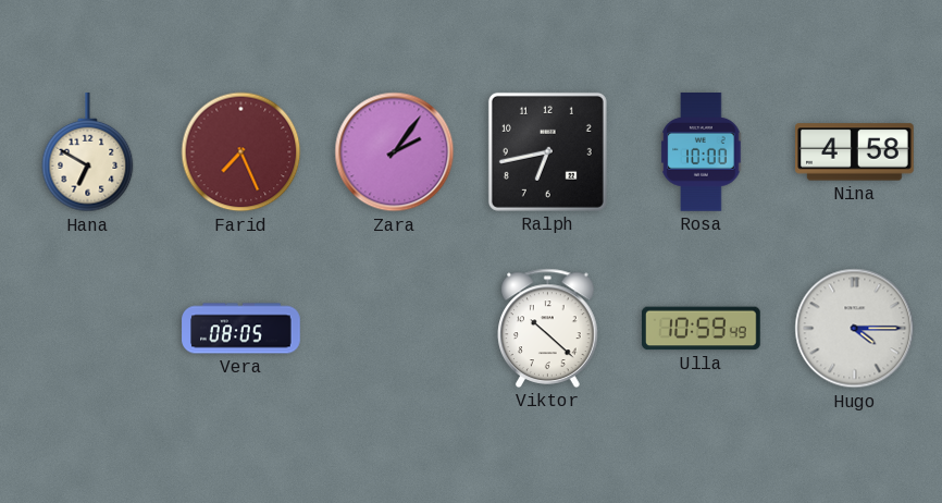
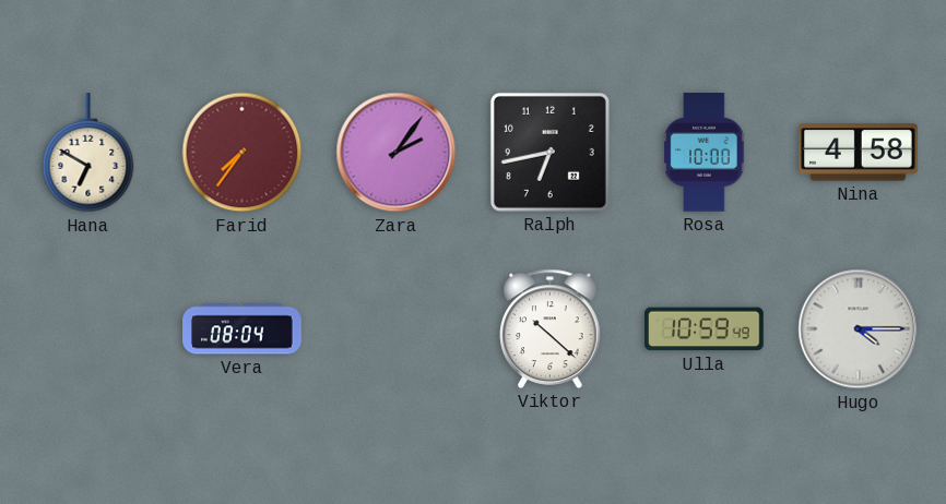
Farid: 7:26 -> 7:36 (243, 153)
Vera: 08:05 -> 08:04 (243, 329)
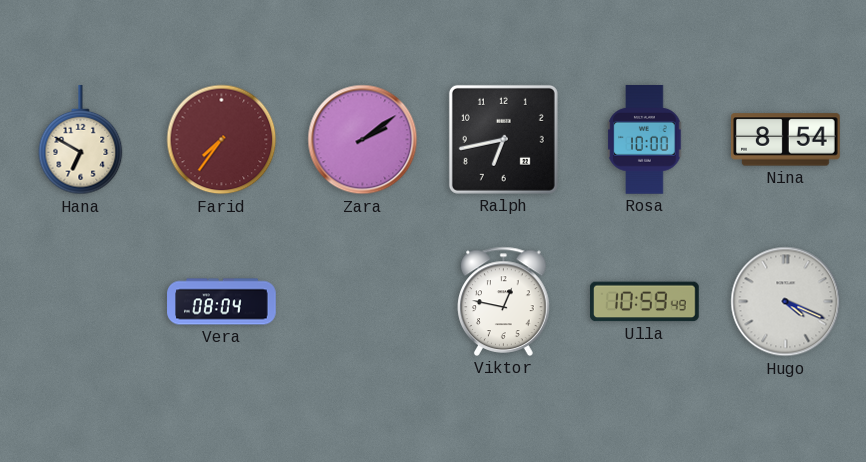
Zara: 2:06 -> 2:09 (363, 140)
Nina: 4:58 -> 8:54 (786, 140)
Viktor: 10:22 -> 12:47 (504, 301)
Hugo: 4:15 -> 4:19 (786, 302)
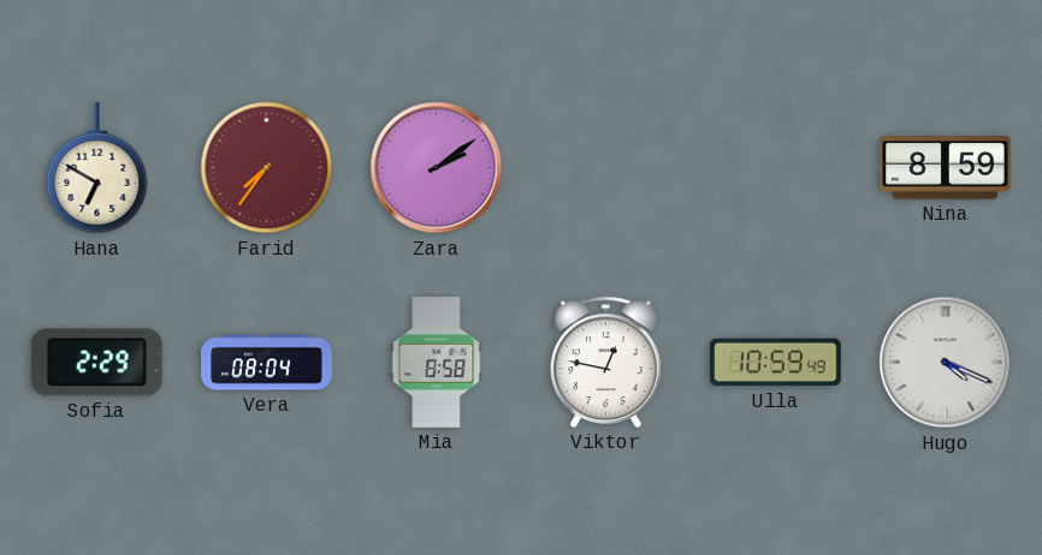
Ralph: 6:43 -> none (503, 139)
Rosa: 10:00 -> none (645, 140)
Nina: 8:54 -> 8:59 (946, 168)
Sofia: none -> 2:29 (96, 363)
Mia: none -> 8:58 (437, 363)
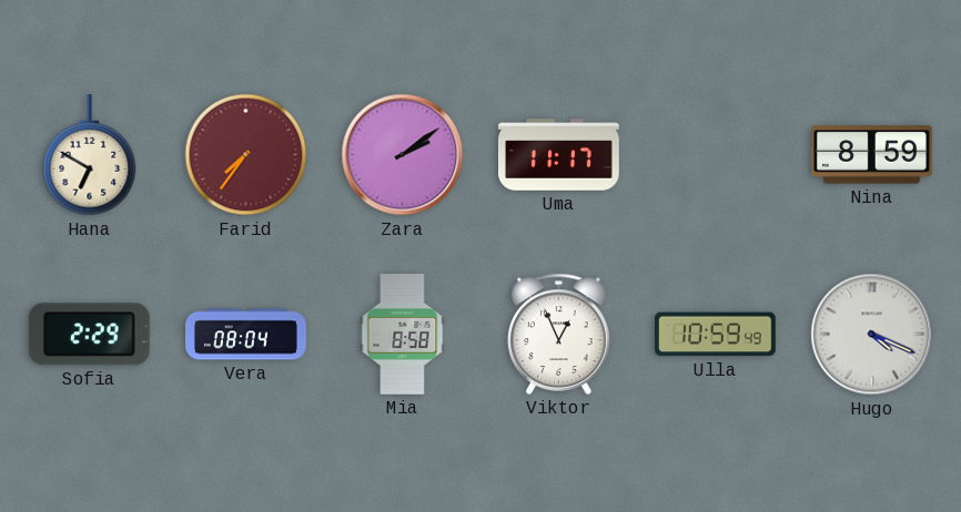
Uma: none -> 11:17 (559, 155)
Viktor: 12:47 -> 12:56 (559, 334)
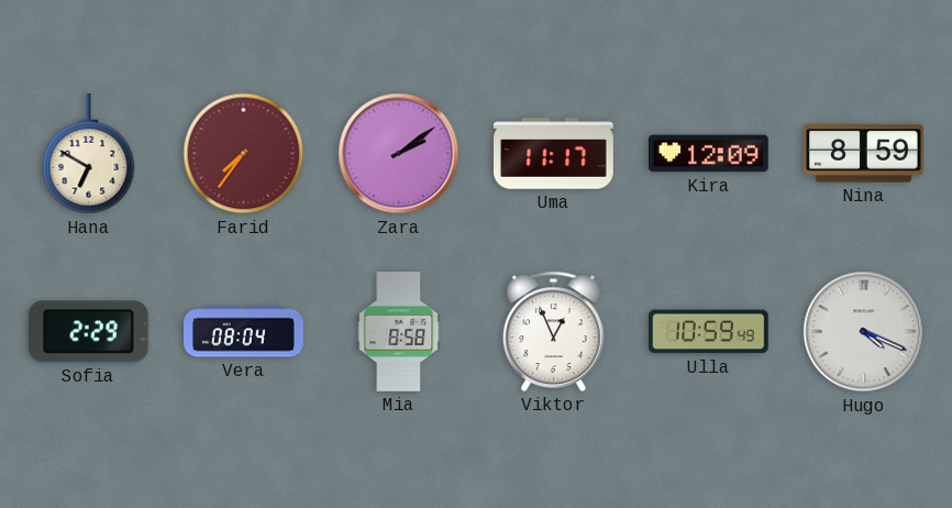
Kira: none -> 12:09 (709, 154)
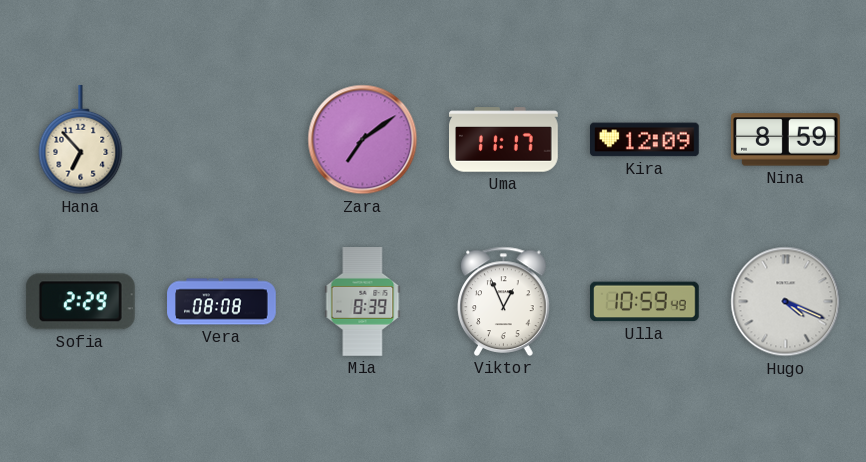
Hana: 6:50 -> 6:53 (81, 141)
Farid: 7:36 -> none (244, 154)
Zara: 2:09 -> 7:09 (363, 140)
Vera: 08:04 -> 08:08 (222, 302)
Mia: 8:58 -> 8:39 (363, 302)
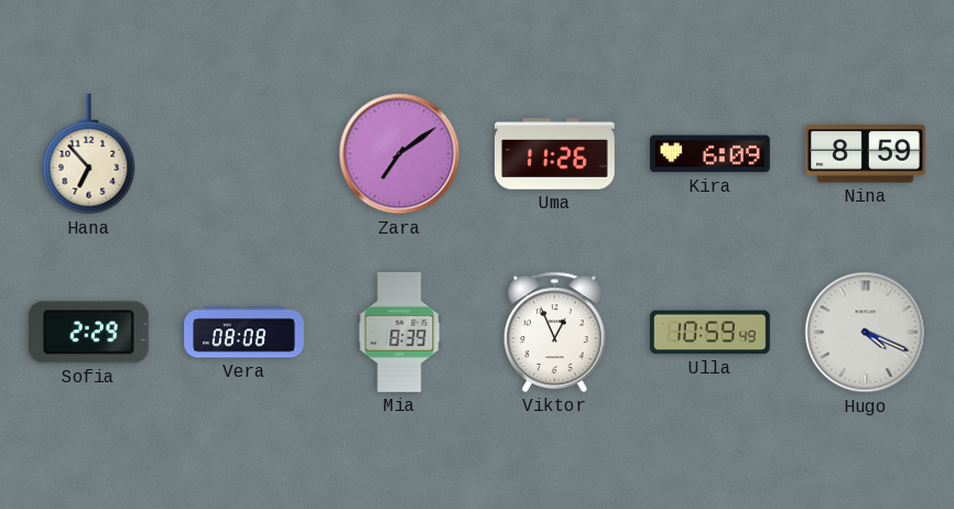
Uma: 11:17 -> 11:26 (555, 154)
Kira: 12:09 -> 6:09 (711, 154)
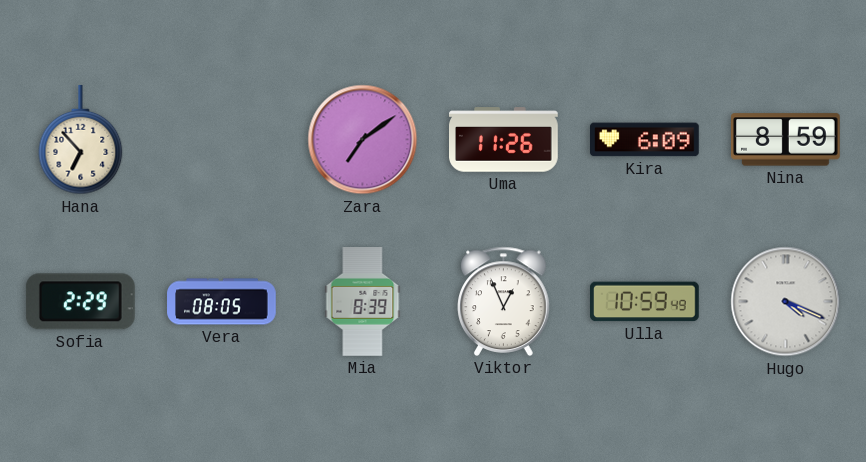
Vera: 08:08 -> 08:05 (222, 302)
